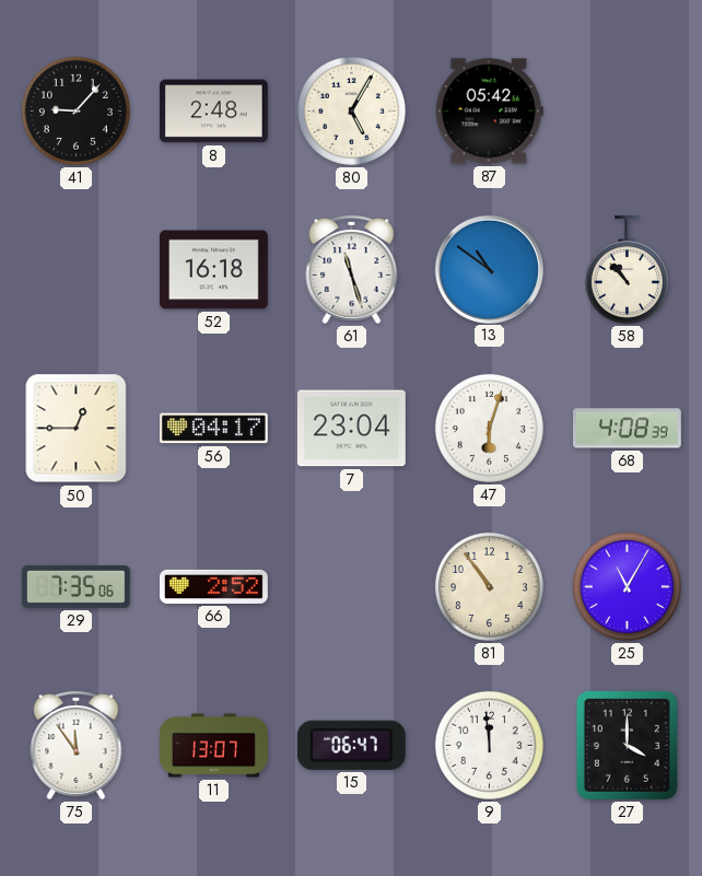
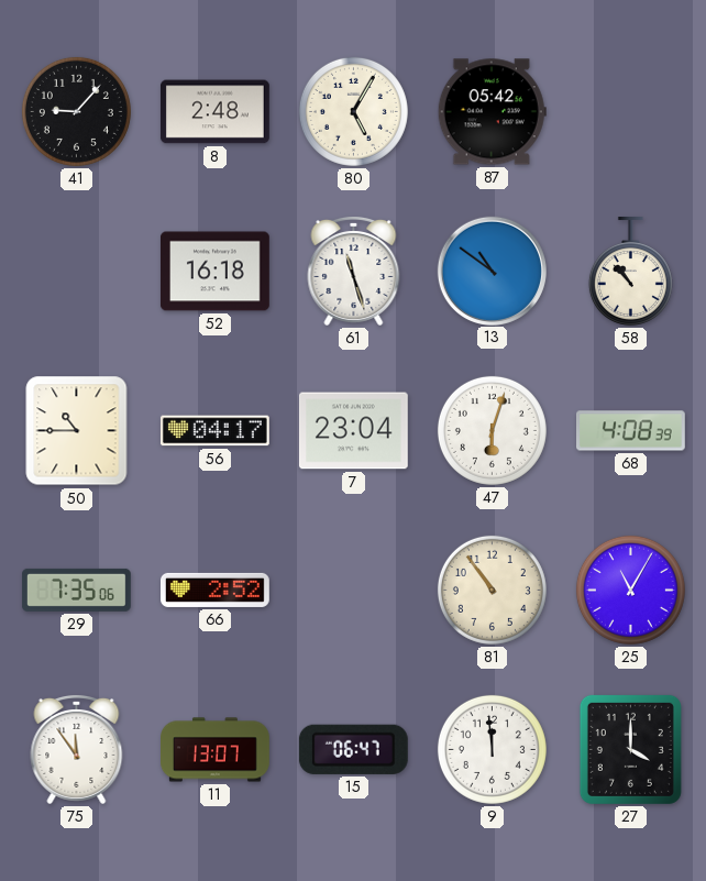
50: 12:45 -> 10:45 (77, 431)
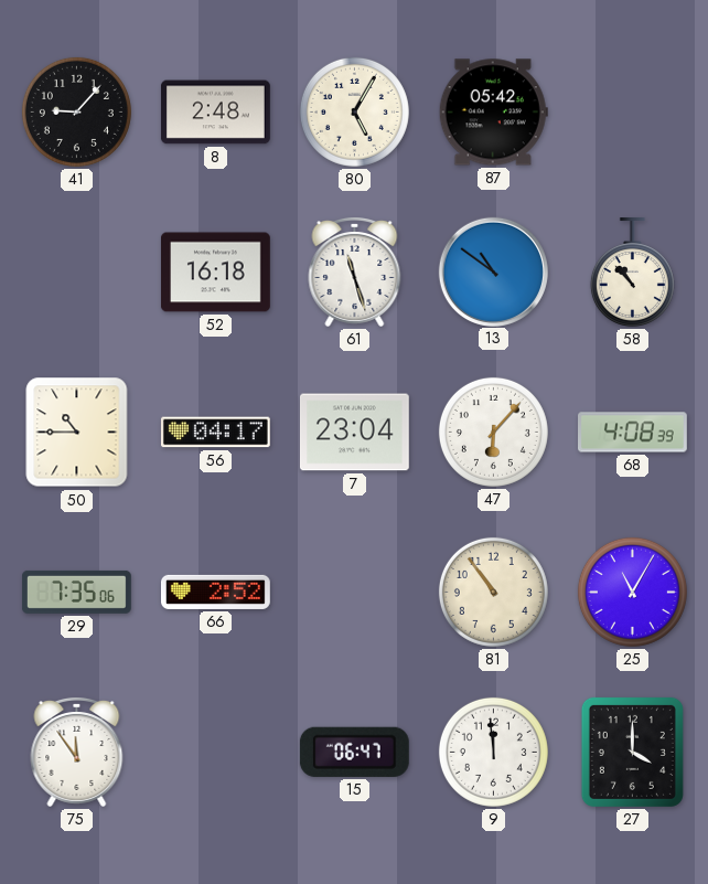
47: 6:03 -> 6:07 (493, 432)
11: 13:07 -> none (216, 750)
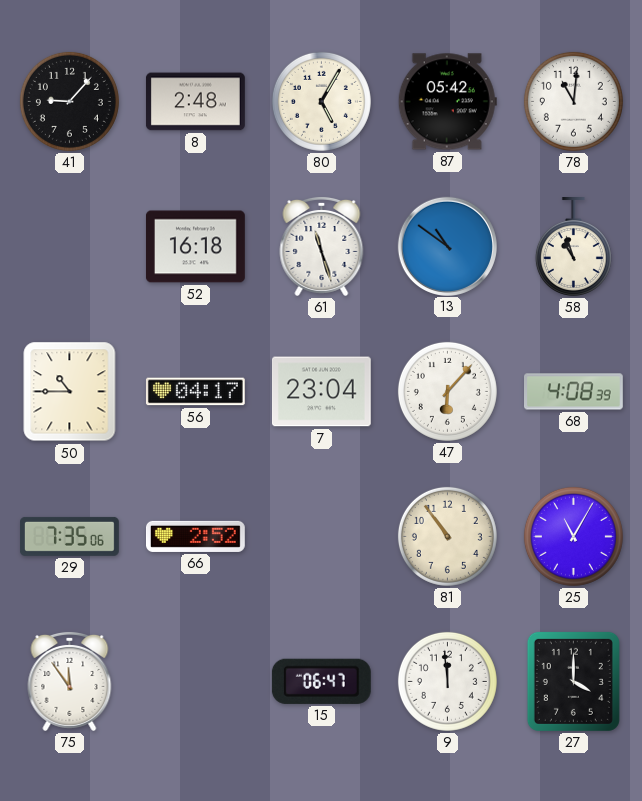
78: none -> 11:01 (573, 101)
58: 10:53 -> 10:57 (573, 247)
